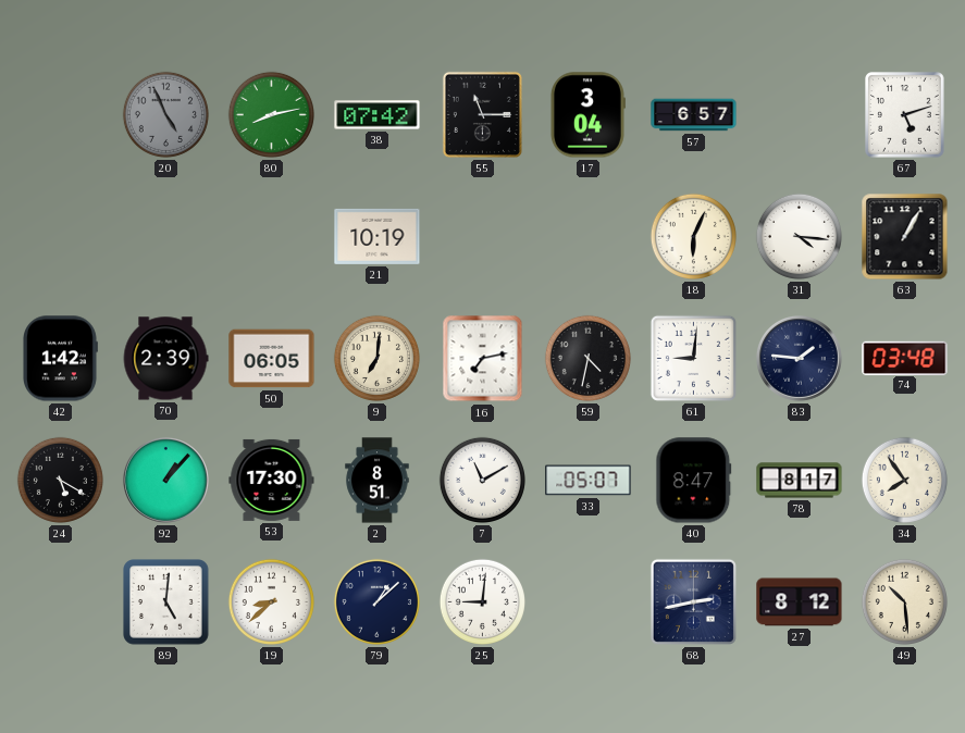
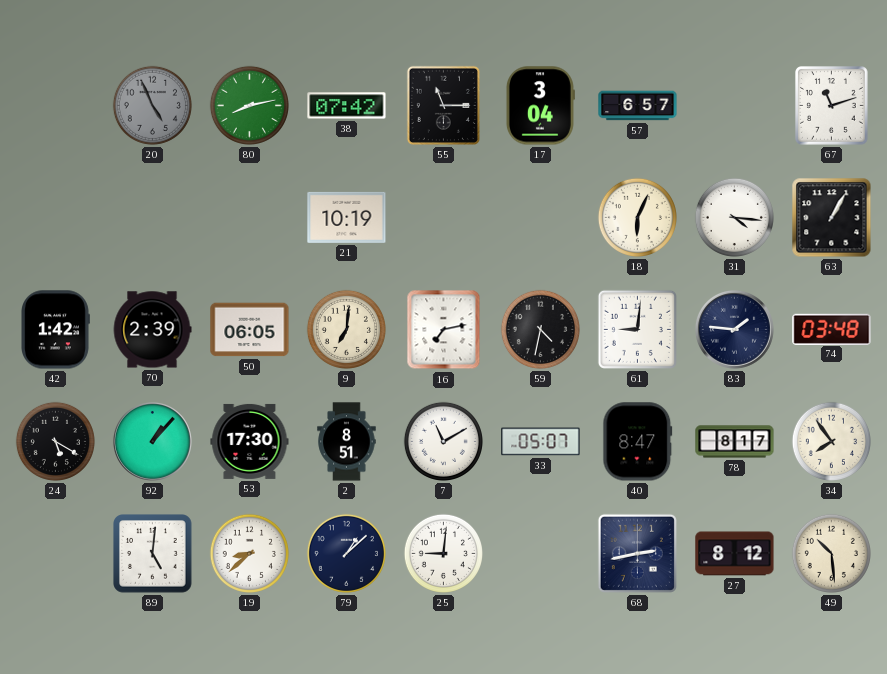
67: 5:12 -> 11:12 (832, 106)
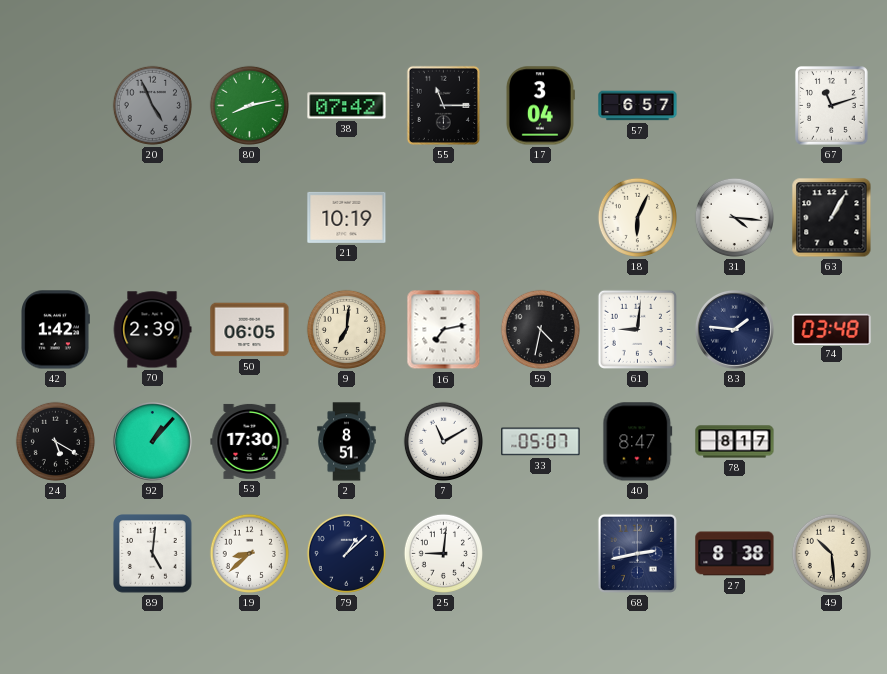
34: 7:54 -> none (831, 441)
27: 8:12 -> 8:38 (735, 554)
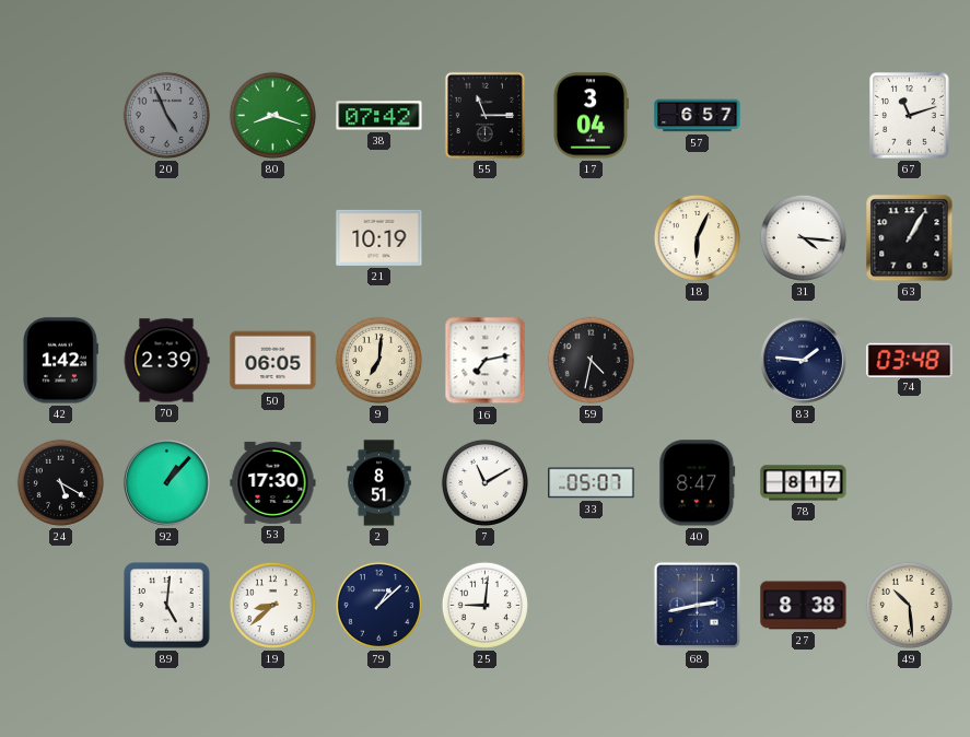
80: 8:13 -> 8:18 (272, 115)
61: 9:01 -> none (637, 329)
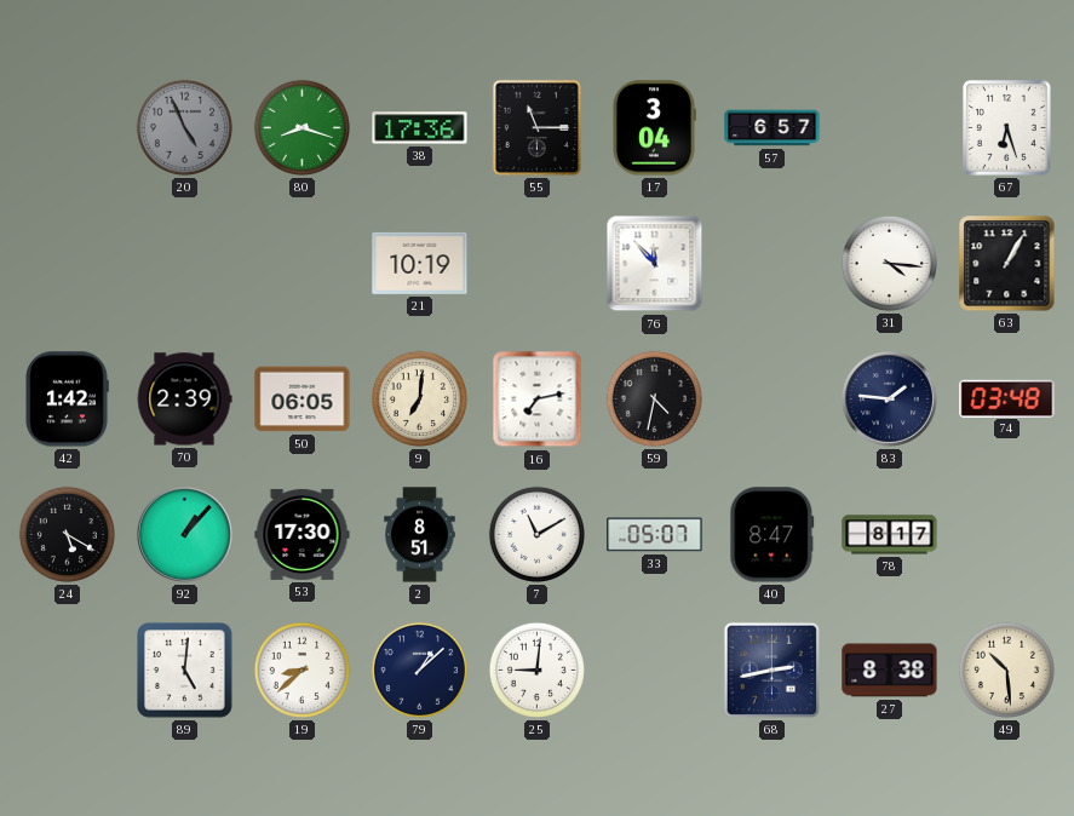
38: 07:42 -> 17:36 (420, 128)
67: 11:12 -> 6:27 (1007, 128)
76: none -> 11:53 (655, 264)
18: 6:04 -> none (697, 237)
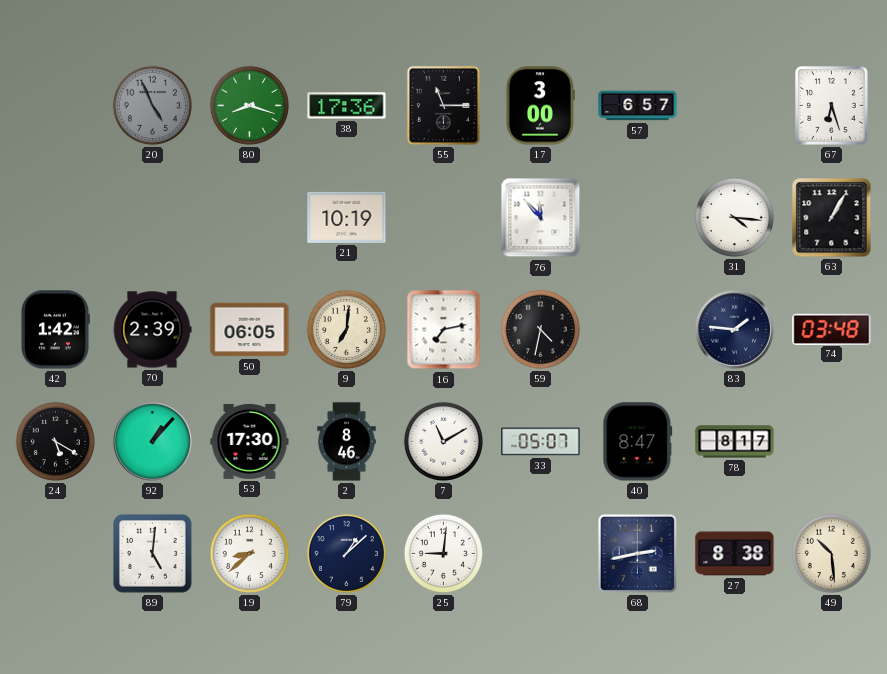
17: 3:04 -> 3:00 (540, 106)
2: 8:51 -> 8:46 (347, 442)
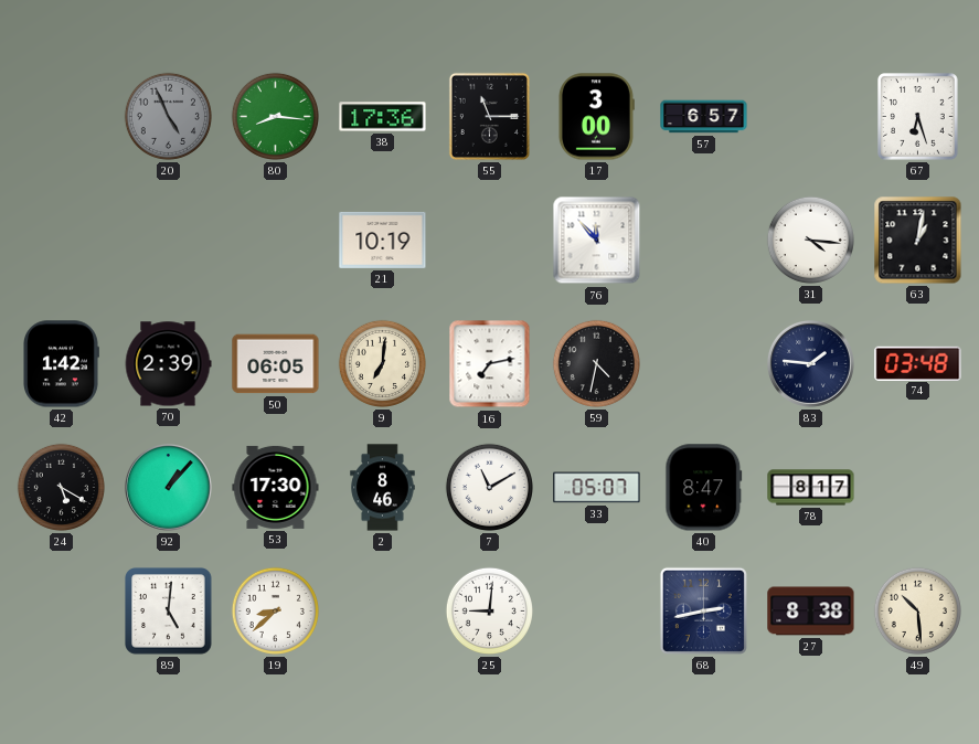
80: 8:18 -> 8:16 (275, 116)
63: 1:05 -> 1:02 (918, 241)
79: 1:08 -> none (346, 553)
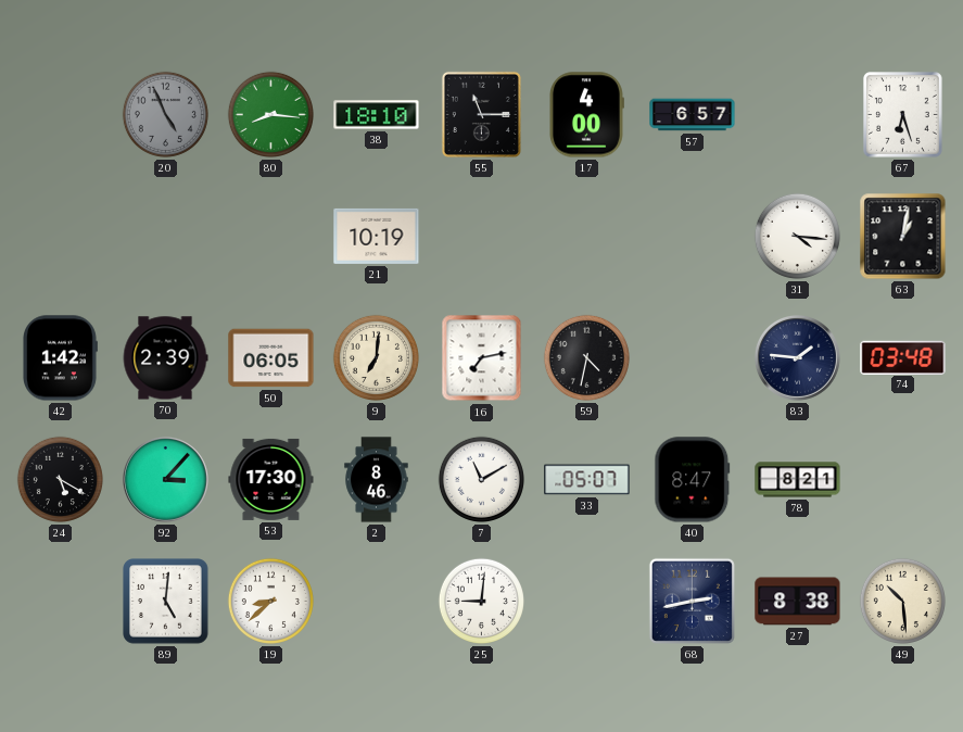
38: 17:36 -> 18:10 (377, 115)
17: 3:00 -> 4:00 (586, 115)
76: 11:53 -> none (597, 241)
92: 1:07 -> 3:07 (165, 479)
78: 8:17 -> 8:21 (798, 480)
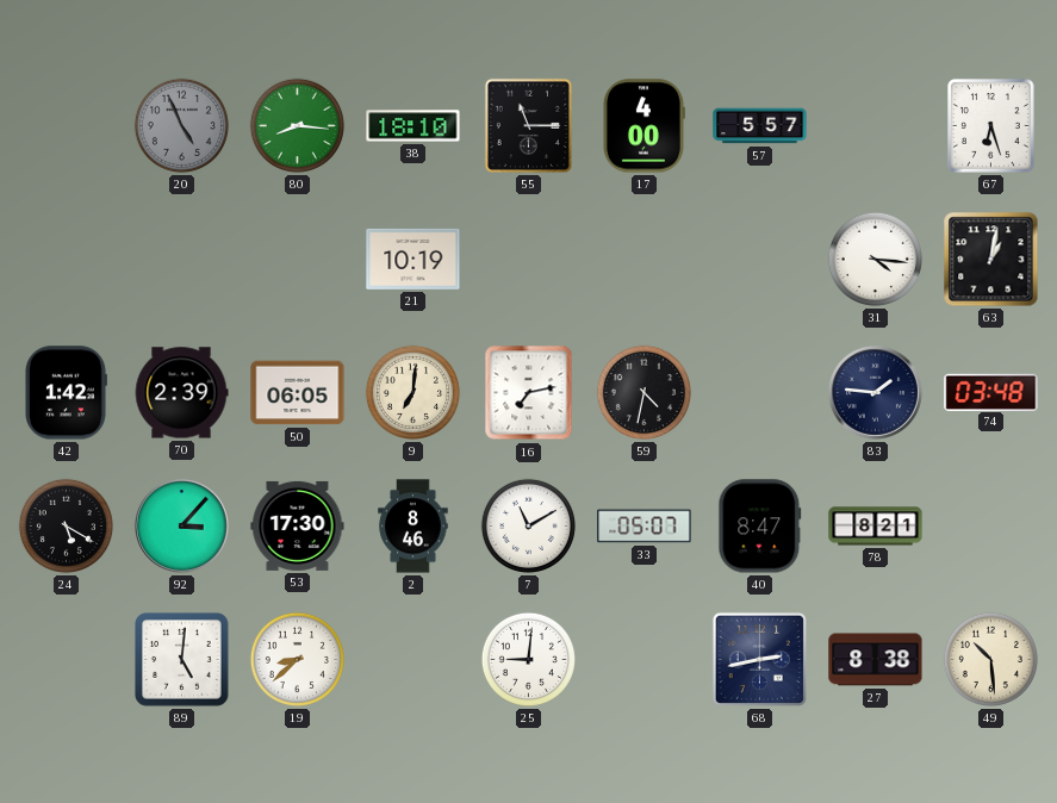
57: 6:57 -> 5:57 (760, 126)
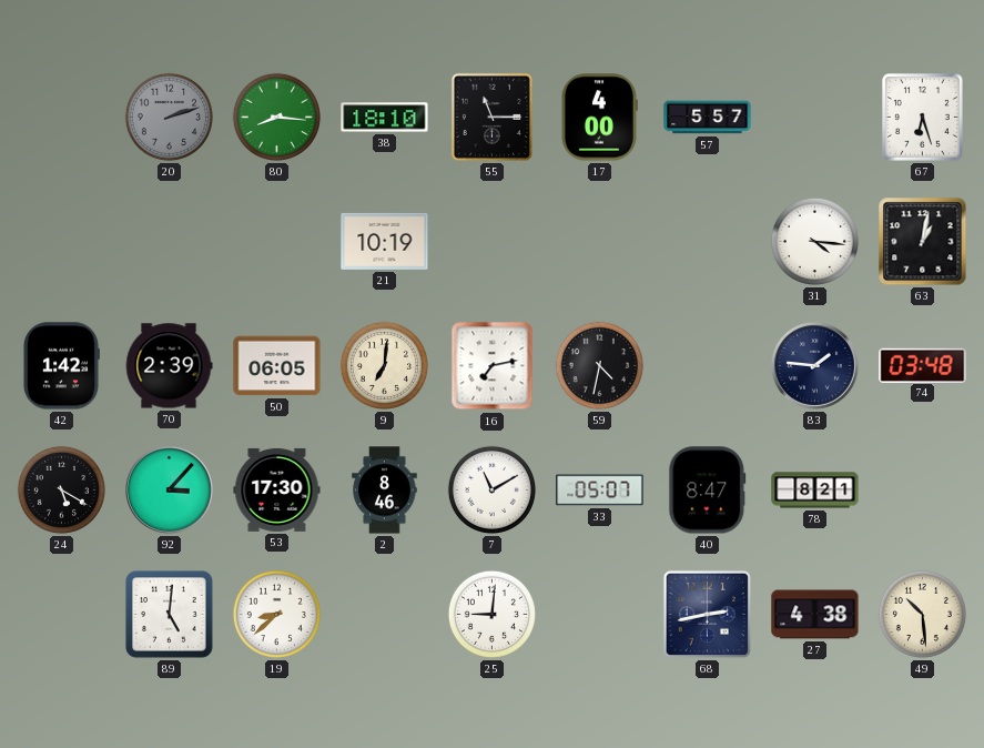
20: 4:56 -> 2:12 (169, 117)
27: 8:38 -> 4:38 (815, 615)
